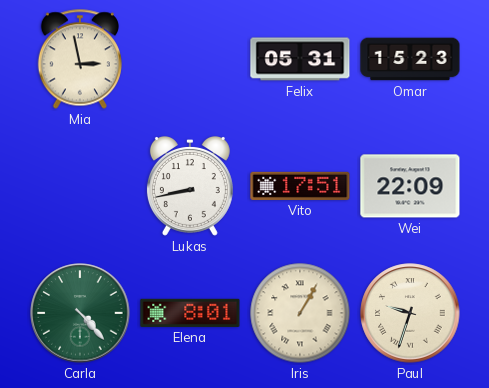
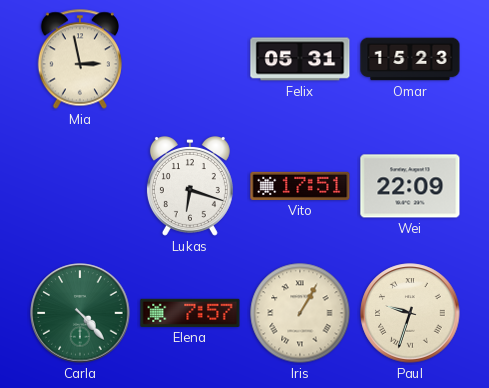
Lukas: 8:43 -> 6:18 (190, 187)
Elena: 8:01 -> 7:57 (190, 313)
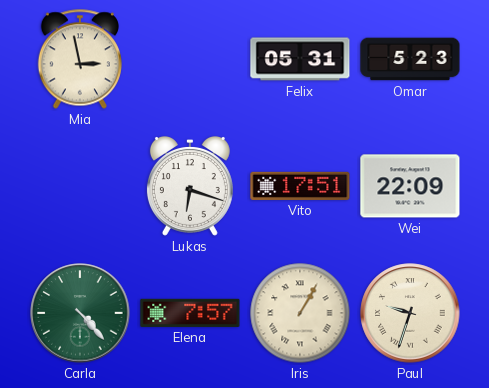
Omar: 15:23 -> 5:23 (410, 59)
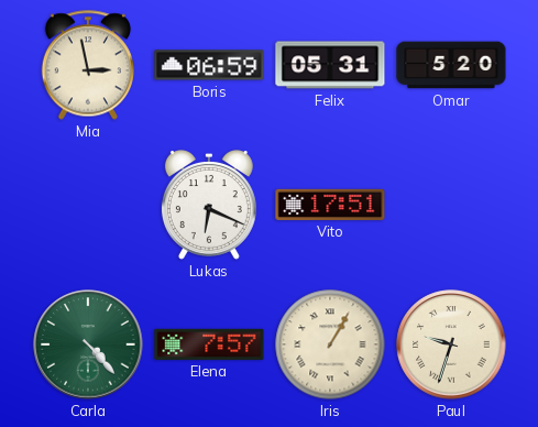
Boris: none -> 06:59 (209, 65)
Omar: 5:23 -> 5:20 (451, 65)
Lukas: 6:18 -> 6:19 (209, 206)
Wei: 22:09 -> none (410, 186)
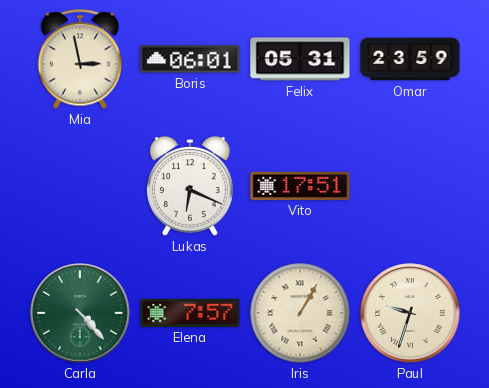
Boris: 06:59 -> 06:01 (190, 59)
Omar: 5:20 -> 23:59 (410, 59)
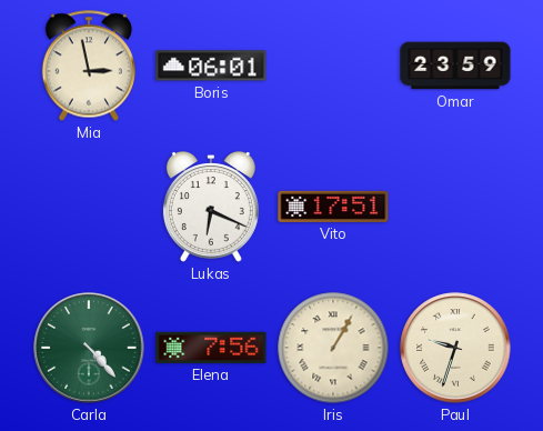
Felix: 05:31 -> none (300, 59)
Elena: 7:57 -> 7:56 (211, 348)
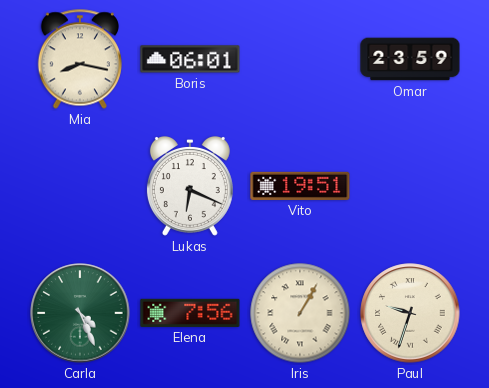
Mia: 2:58 -> 8:17 (80, 59)
Vito: 17:51 -> 19:51 (300, 186)
Carla: 4:23 -> 4:26 (80, 313)
